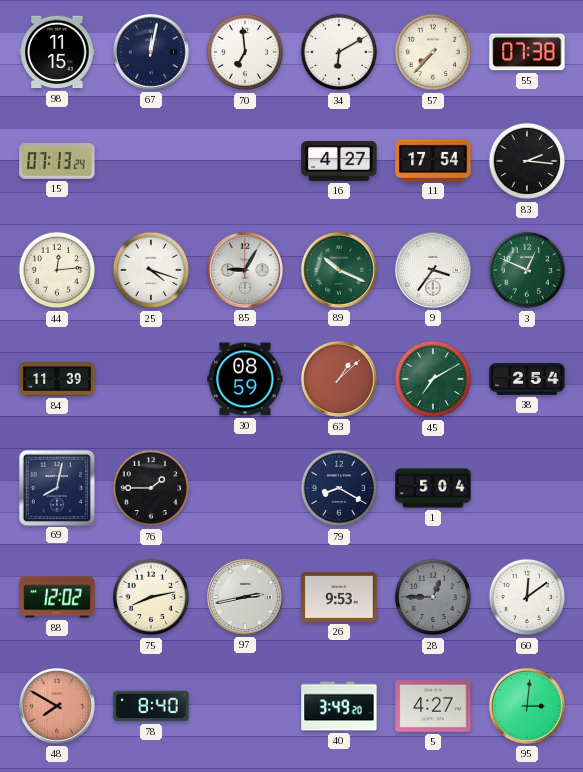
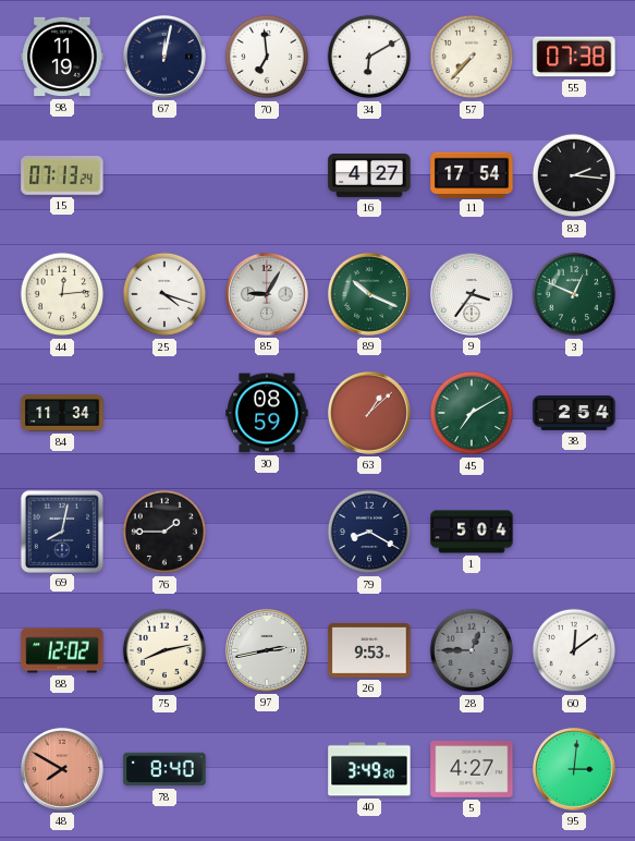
98: 11:15 -> 11:19 (62, 57)
84: 11:39 -> 11:34 (62, 413)
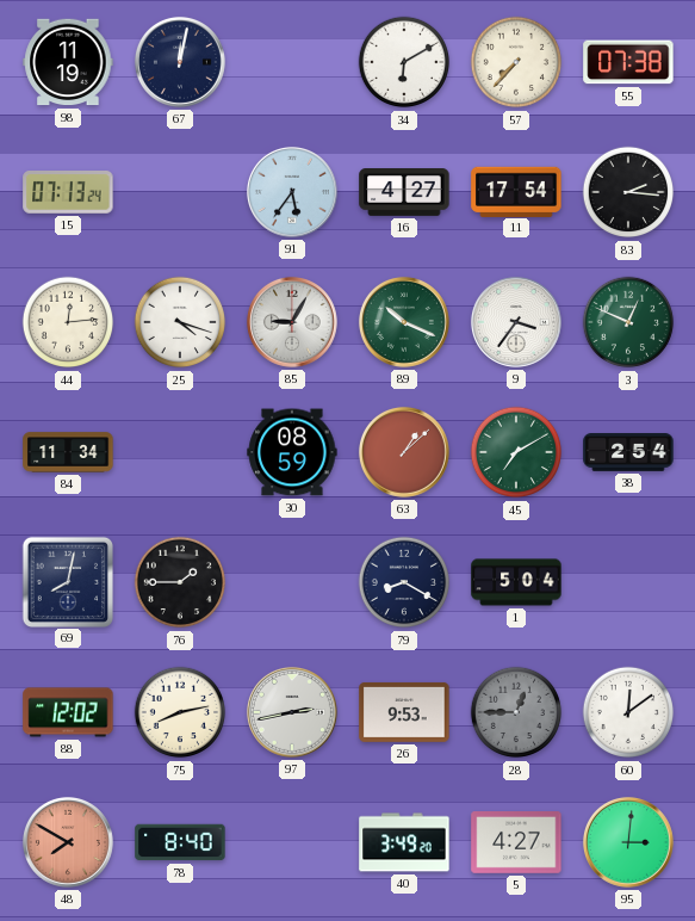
70: 6:59 -> none (267, 57)
91: none -> 5:36 (292, 192)
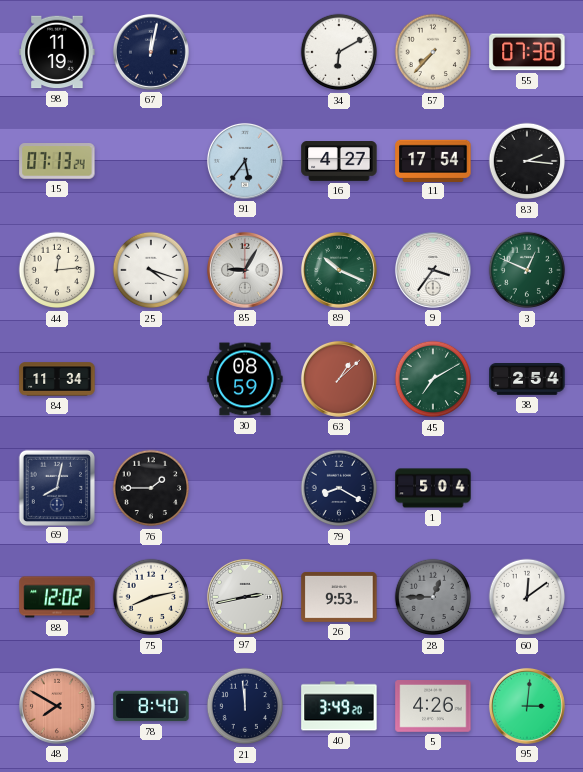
21: none -> 11:59 (245, 706)
5: 4:27 -> 4:26 (433, 707)
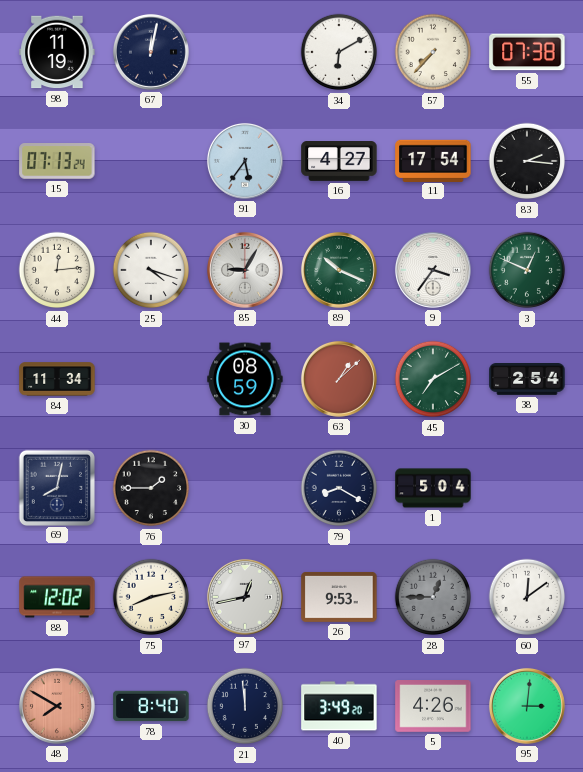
97: 2:43 -> 12:43 (245, 597)
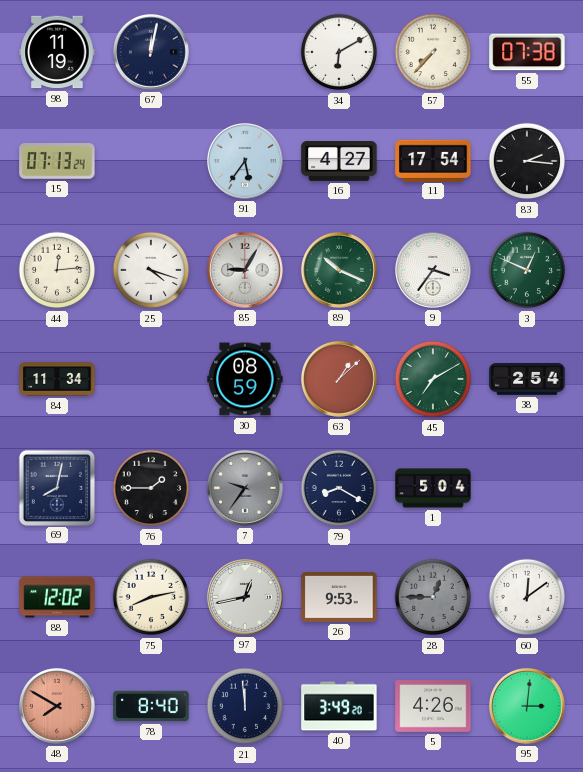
7: none -> 9:36 (245, 488)
